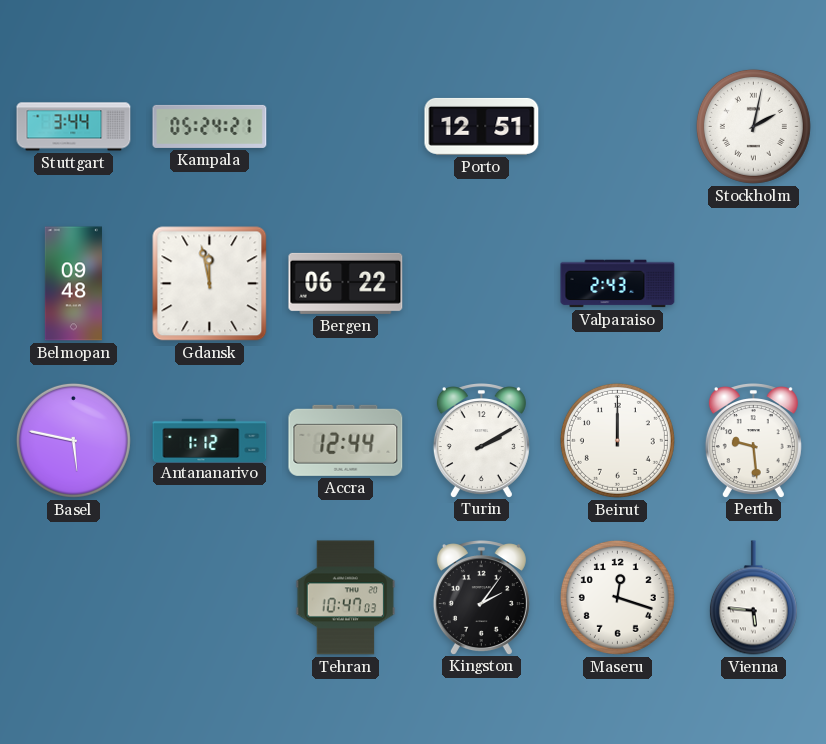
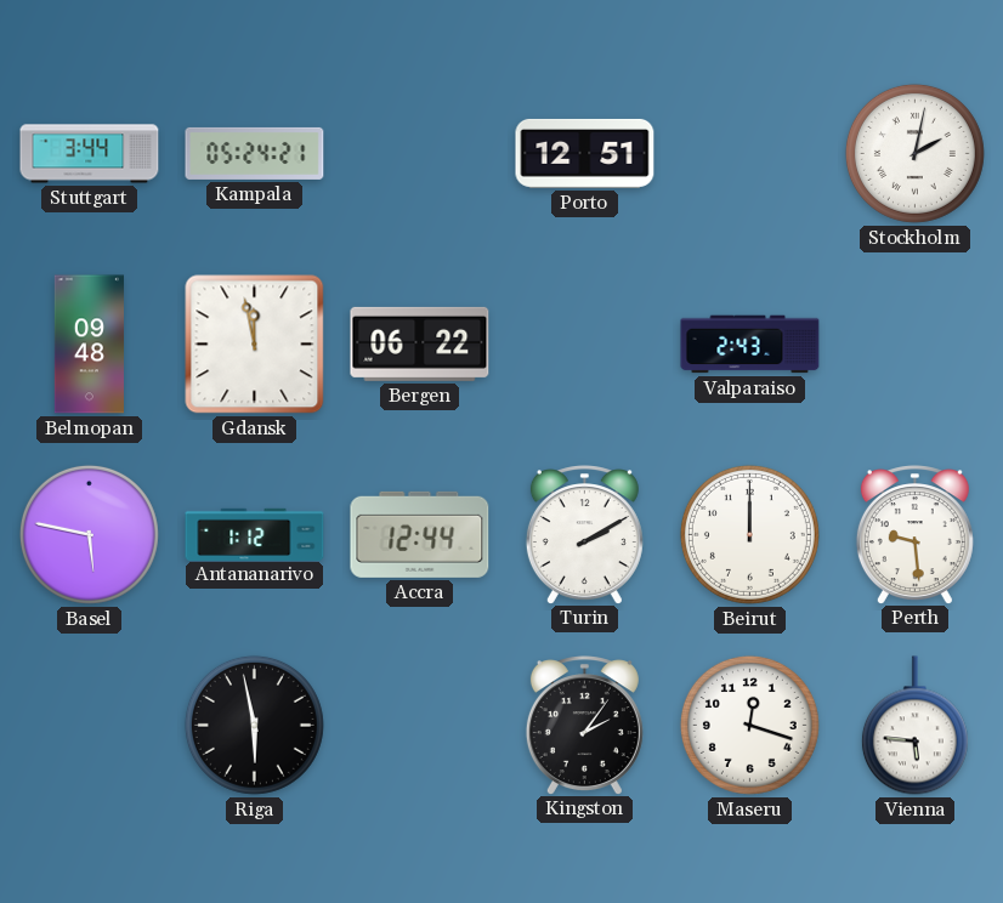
Riga: none -> 5:58 (254, 725)
Tehran: 10:47 -> none (346, 598)
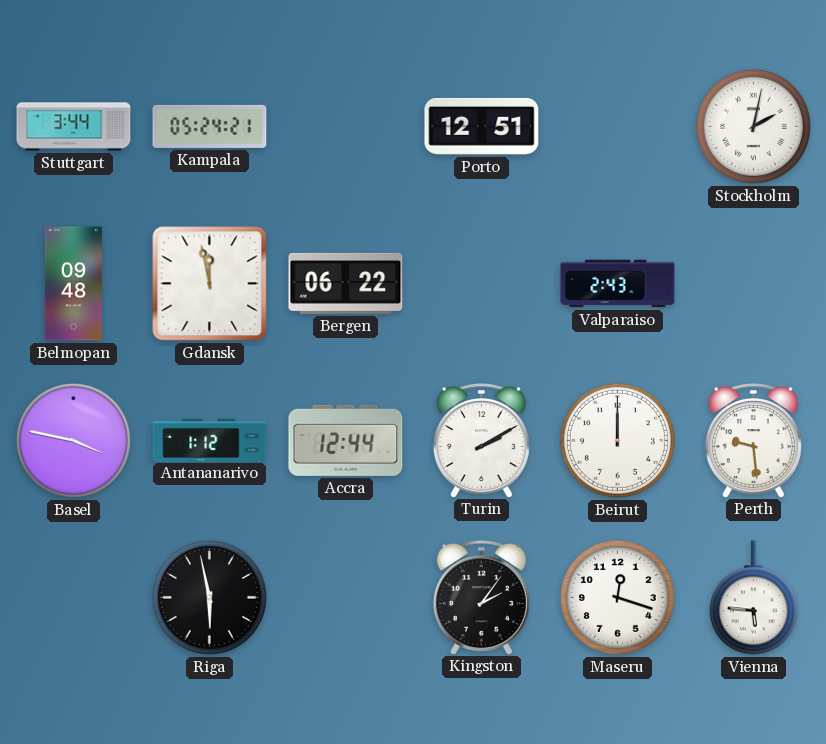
Basel: 5:47 -> 3:47 (73, 440)
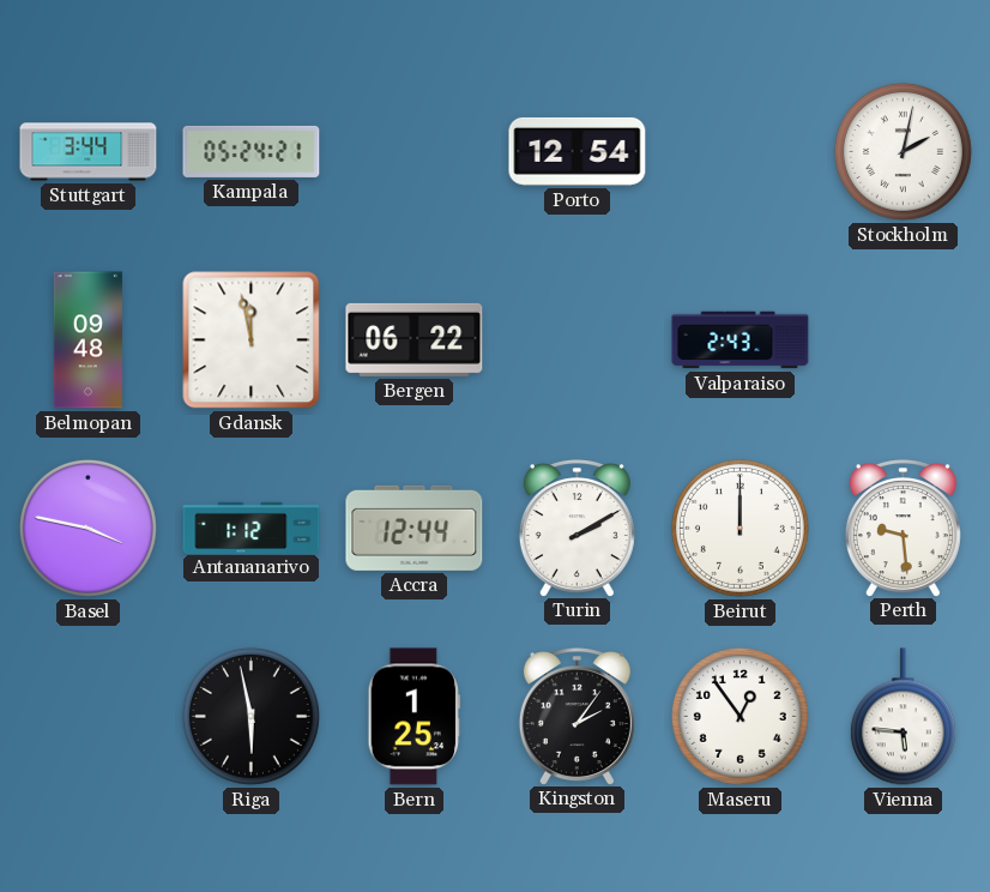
Porto: 12:51 -> 12:54 (578, 151)
Bern: none -> 1:25 (413, 717)
Maseru: 12:18 -> 12:54 (740, 716)
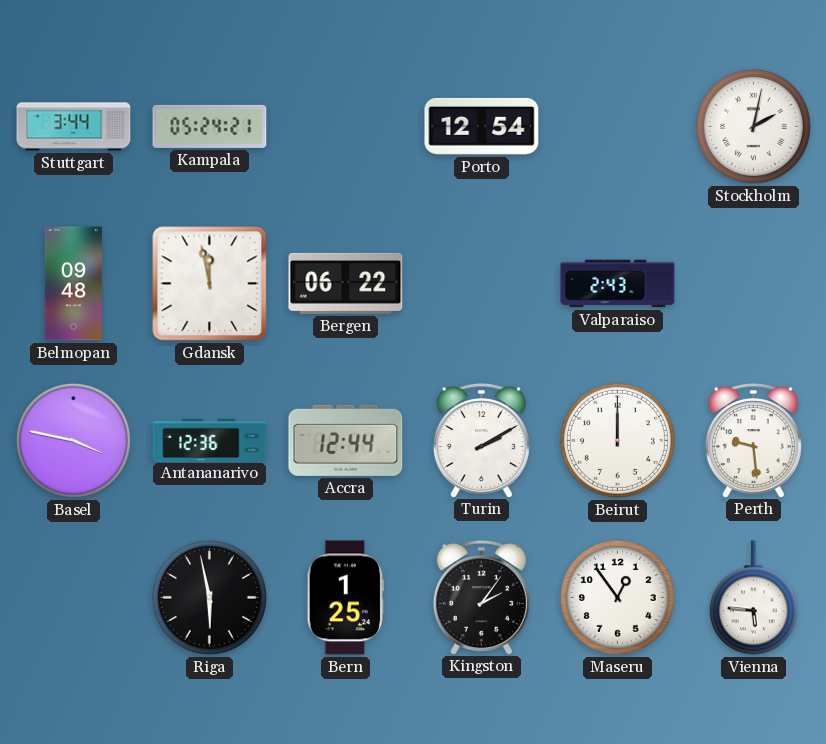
Antananarivo: 1:12 -> 12:36 (210, 440)
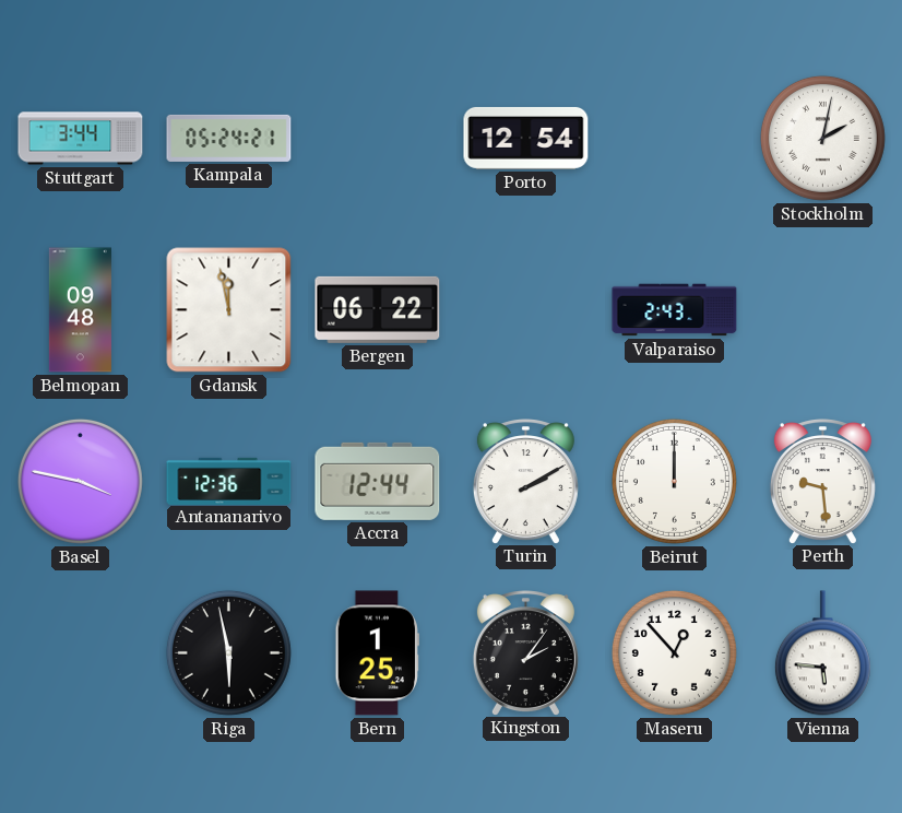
Maseru: 12:54 -> 12:53 (674, 652)
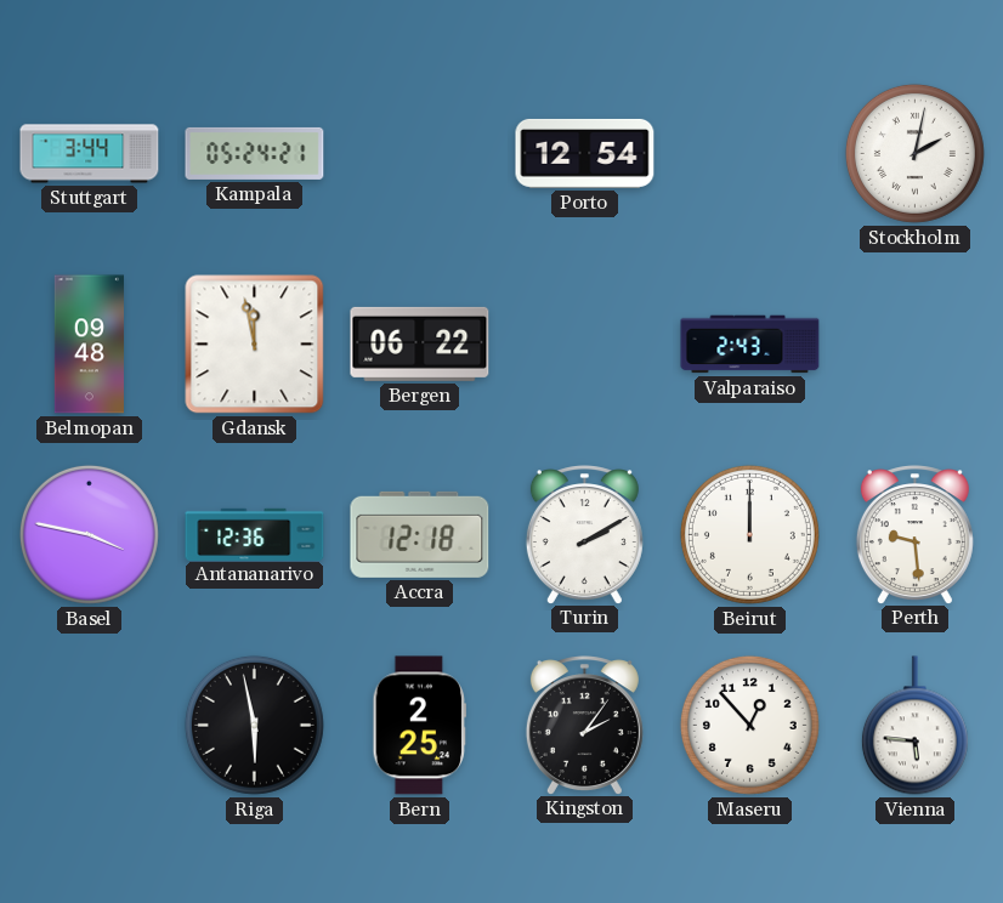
Accra: 12:44 -> 12:18 (420, 534)
Bern: 1:25 -> 2:25 (419, 726)
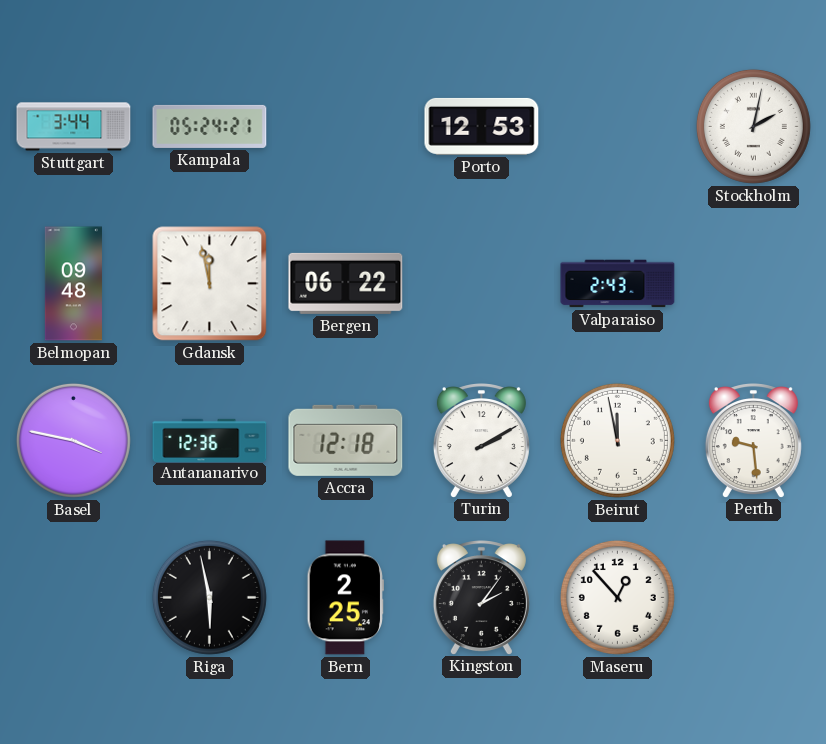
Porto: 12:54 -> 12:53 (482, 126)
Beirut: 12:00 -> 11:58 (617, 440)
Vienna: 5:46 -> none (914, 726)
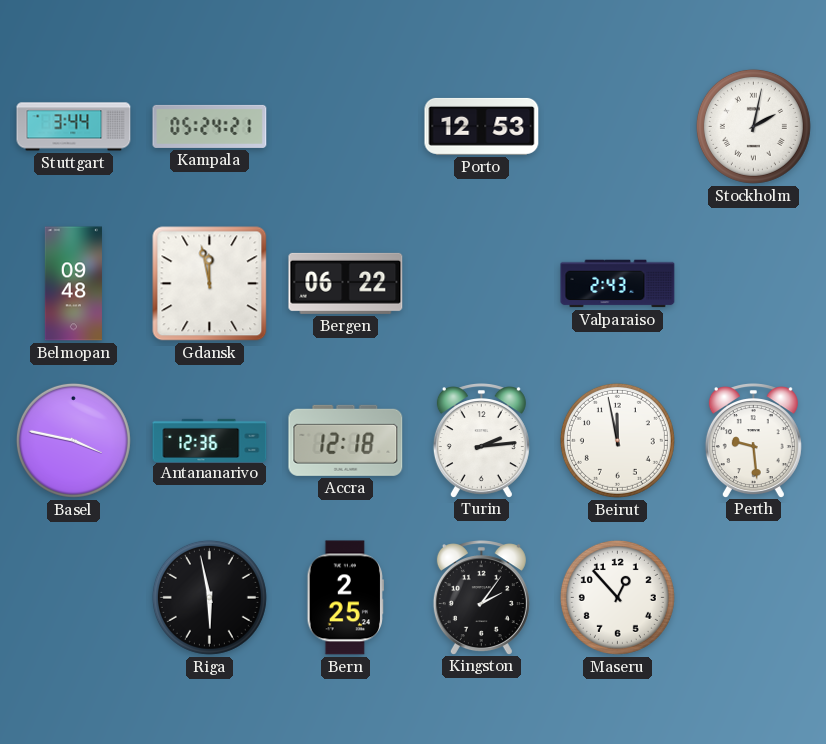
Turin: 2:10 -> 2:14 (481, 440)
